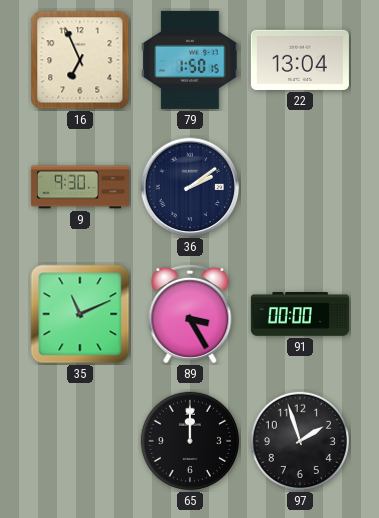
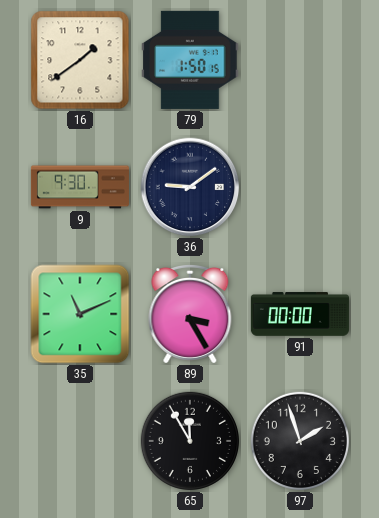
16: 6:56 -> 1:39 (80, 60)
22: 13:04 -> none (300, 60)
36: 2:09 -> 9:09 (190, 187)
65: 12:00 -> 11:55 (190, 441)
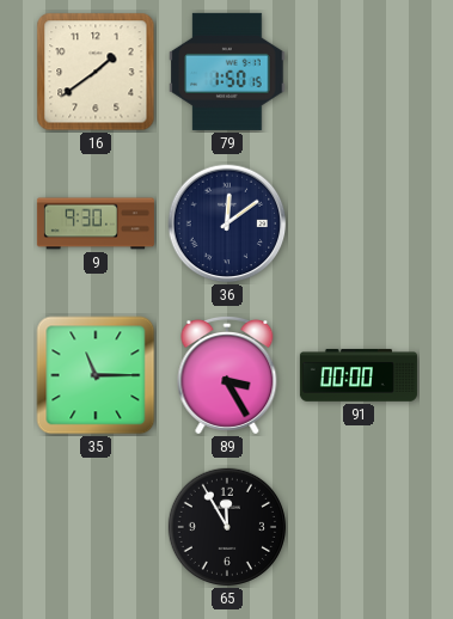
36: 9:09 -> 12:09 (227, 223)
35: 11:11 -> 11:15 (96, 375)
97: 1:57 -> none (300, 441)
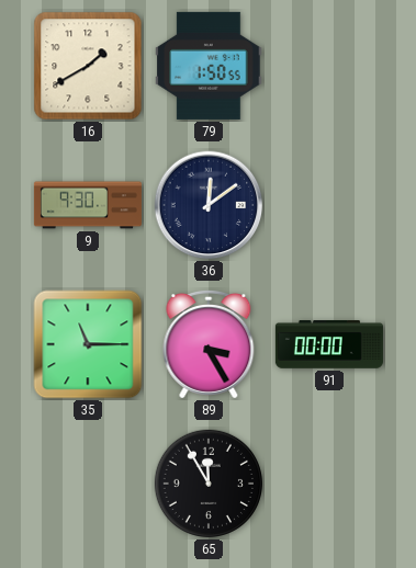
16: 1:39 -> 1:40 (88, 66)
79: 1:50:15 -> 1:50:55 (209, 66)
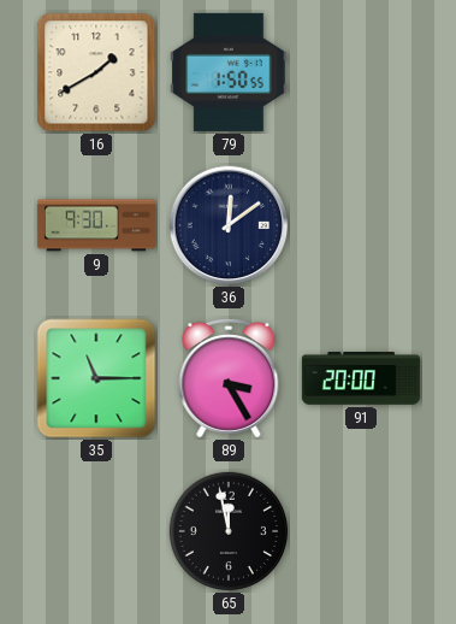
91: 00:00 -> 20:00 (361, 378)
65: 11:55 -> 11:58 (229, 531)
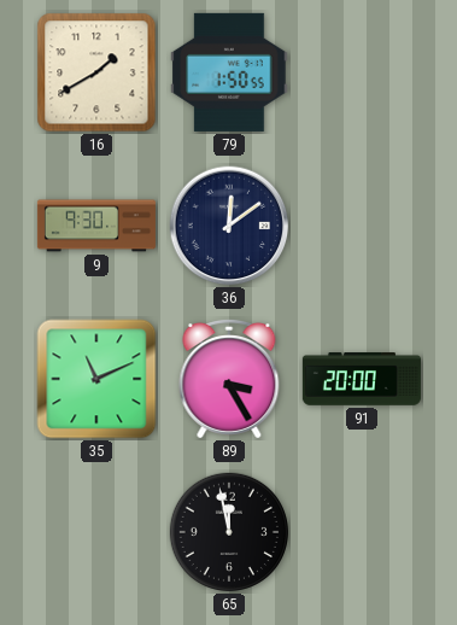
35: 11:15 -> 11:11 (96, 379)
